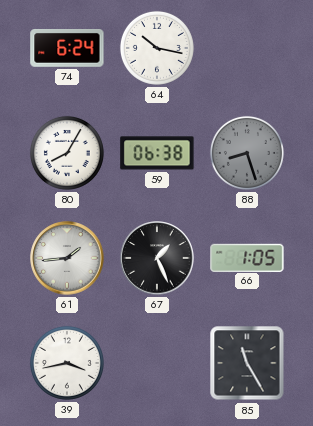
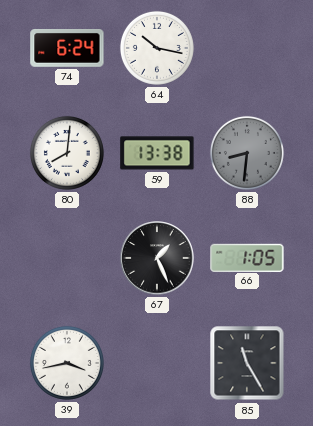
80: 8:05 -> 8:01 (67, 153)
59: 06:38 -> 13:38 (157, 153)
88: 8:27 -> 8:31 (247, 153)
61: 1:44 -> none (67, 258)
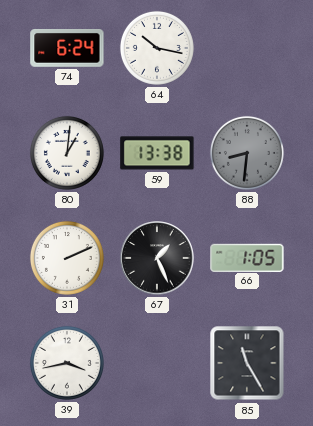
80: 8:01 -> 1:01 (67, 153)
31: none -> 2:11 (67, 258)
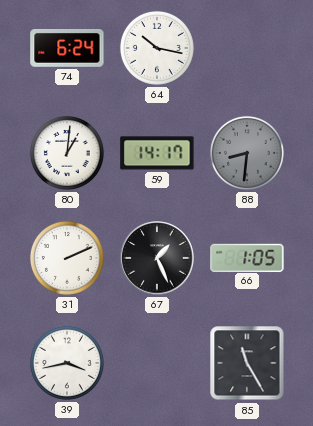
59: 13:38 -> 14:17 (157, 153)
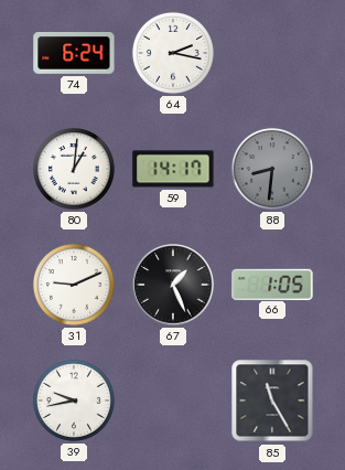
64: 10:17 -> 2:17 (173, 53)
31: 2:11 -> 9:11 (74, 285)
39: 3:43 -> 9:43 (74, 400)
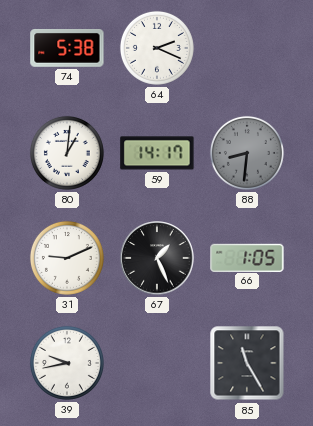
74: 6:24 -> 5:38 (67, 49)
64: 2:17 -> 2:19 (157, 48)
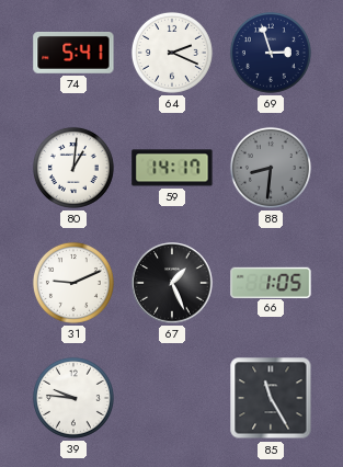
74: 5:38 -> 5:41 (73, 54)
69: none -> 2:57 (271, 53)
39: 9:43 -> 9:46 (73, 398)
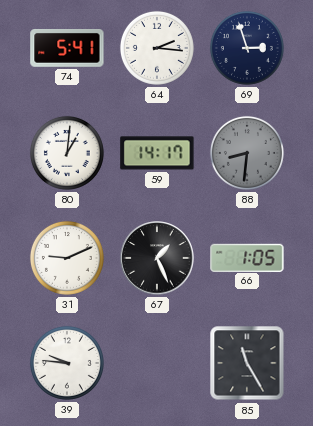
64: 2:19 -> 2:16 (157, 48)
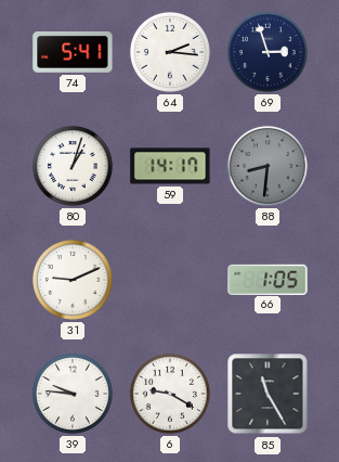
80: 1:01 -> 1:03 (73, 166)
67: 1:26 -> none (157, 258)
6: none -> 9:20 (170, 394)
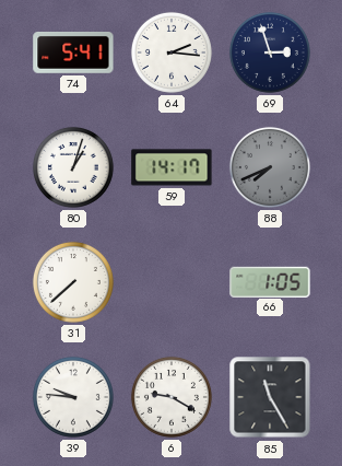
88: 8:31 -> 7:41 (270, 167)
31: 9:11 -> 7:38 (73, 282)
